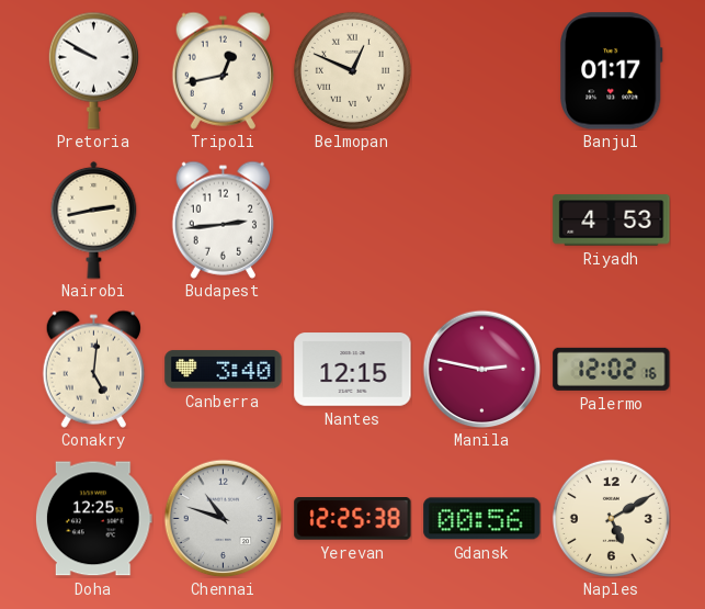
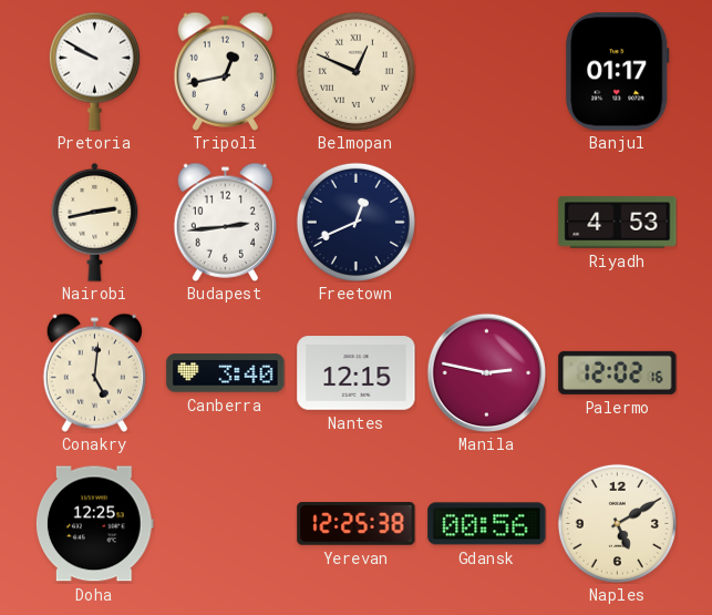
Freetown: none -> 12:41 (355, 222)
Chennai: 10:48 -> none (223, 518)
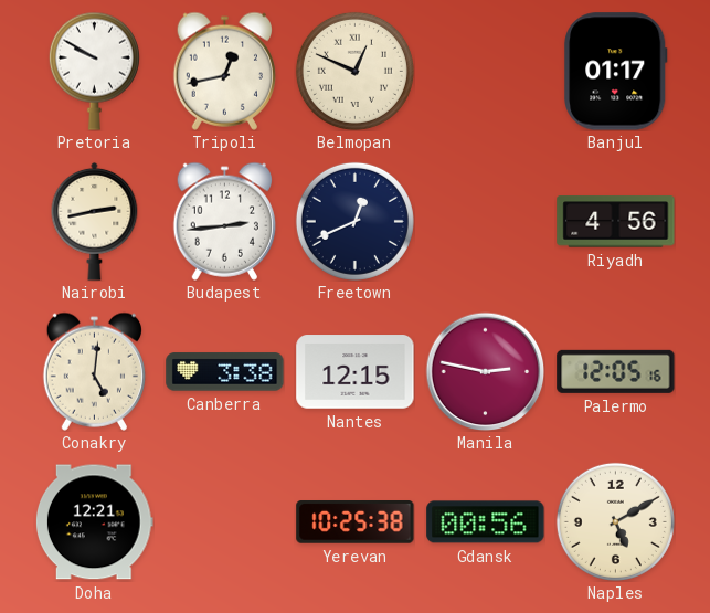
Riyadh: 4:53 -> 4:56 (616, 222)
Canberra: 3:40 -> 3:38 (225, 372)
Palermo: 12:02 -> 12:05 (616, 371)
Doha: 12:25 -> 12:21 (94, 522)
Yerevan: 12:25 -> 10:25 (356, 522)
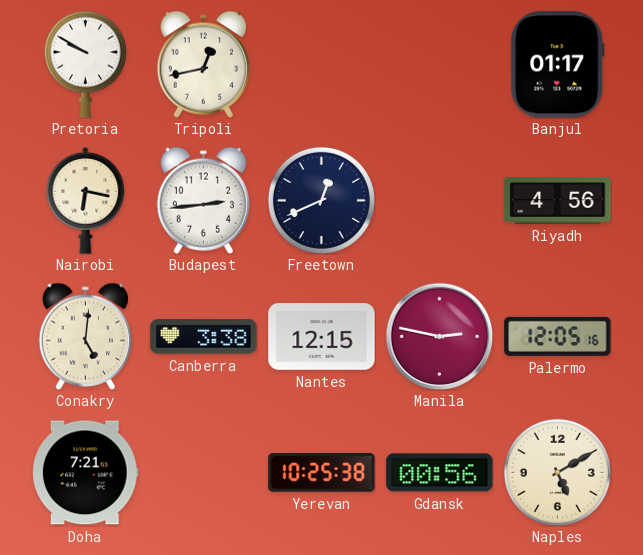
Belmopan: 12:49 -> none (354, 71)
Nairobi: 2:43 -> 6:17 (86, 200)
Doha: 12:21 -> 7:21 (85, 473)
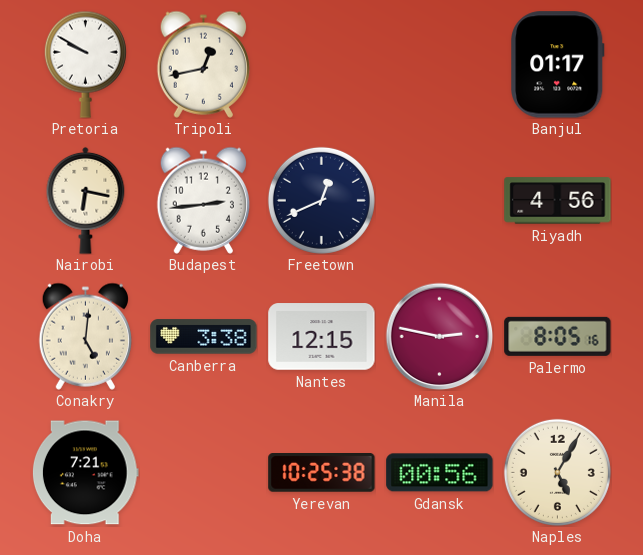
Palermo: 12:05 -> 8:05 (558, 336)
Naples: 5:10 -> 5:05 (557, 472)
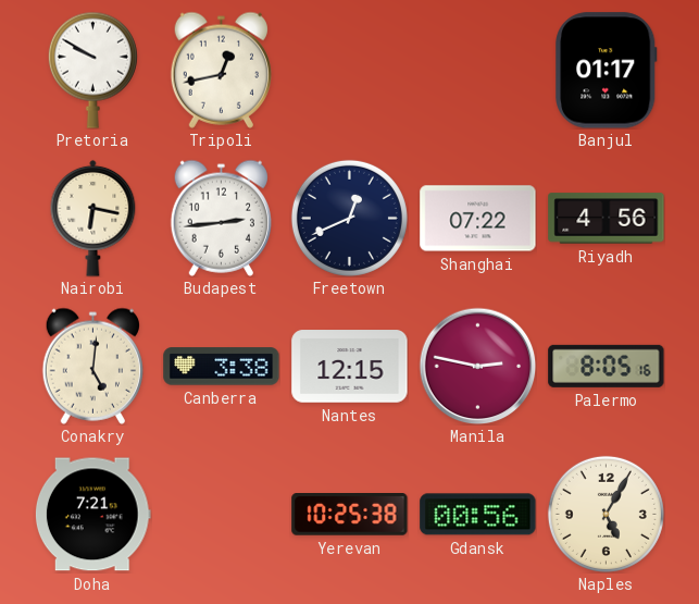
Shanghai: none -> 07:22 (478, 219)
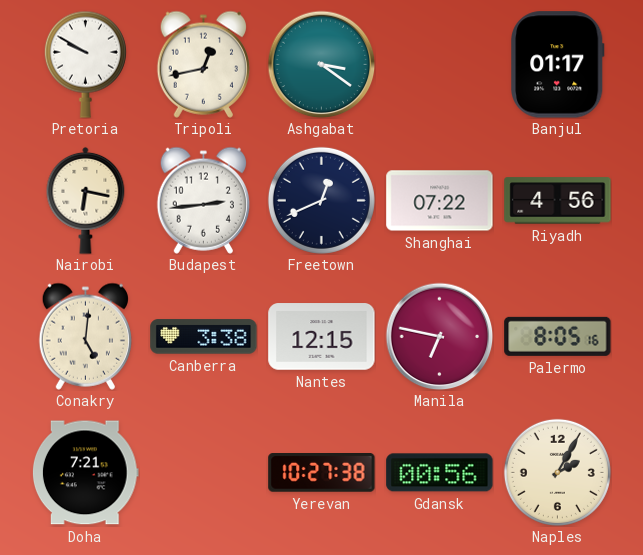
Ashgabat: none -> 3:21 (321, 64)
Manila: 2:47 -> 6:47 (439, 336)
Yerevan: 10:25 -> 10:27 (322, 473)
Naples: 5:05 -> 2:05 (557, 472)
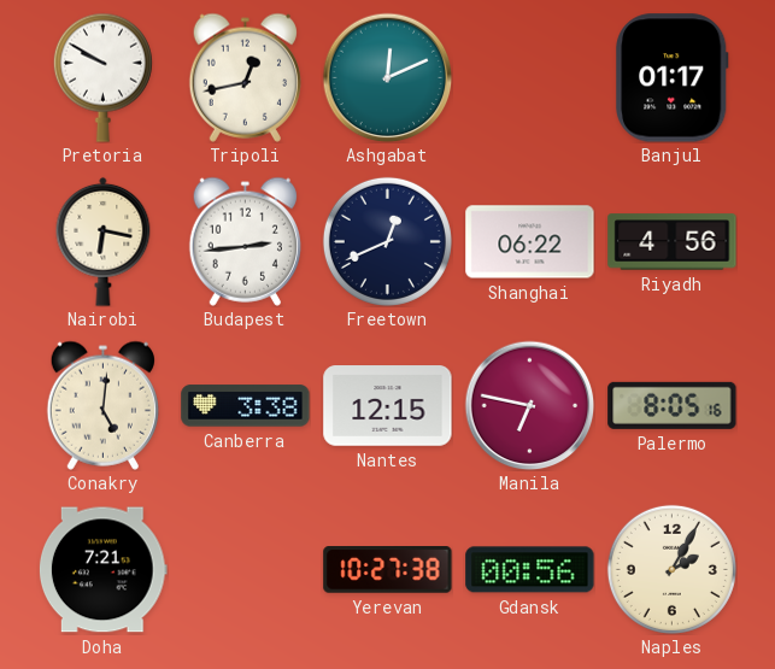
Ashgabat: 3:21 -> 12:11 (387, 77)
Shanghai: 07:22 -> 06:22 (530, 242)
